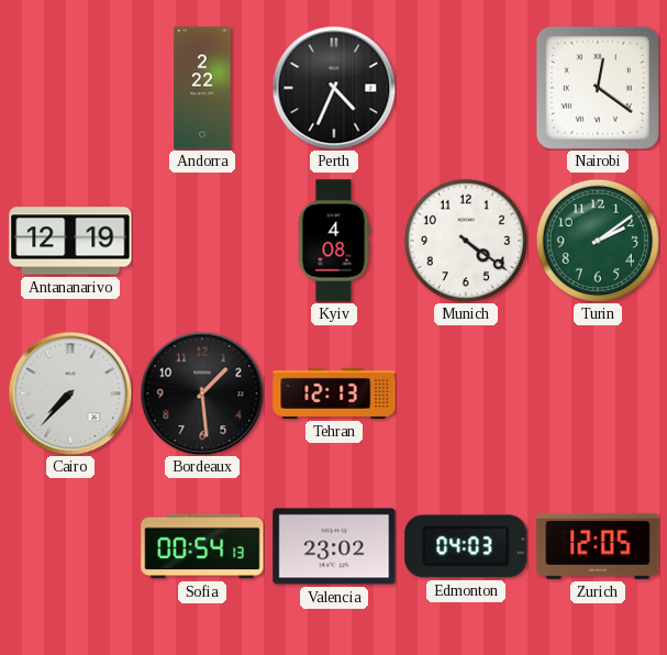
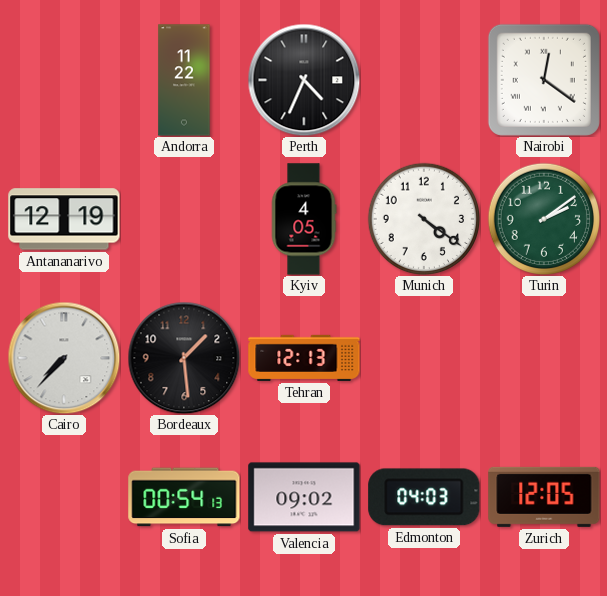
Andorra: 2:22 -> 11:22 (184, 80)
Kyiv: 4:08 -> 4:05 (304, 219)
Valencia: 23:02 -> 09:02 (304, 497)
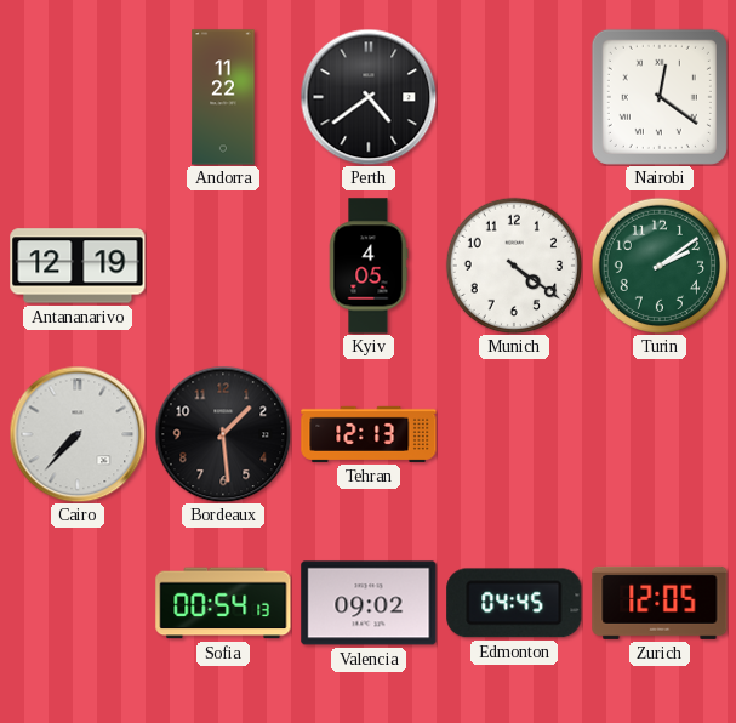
Perth: 4:34 -> 4:39 (369, 97)
Edmonton: 04:03 -> 04:45 (514, 603)
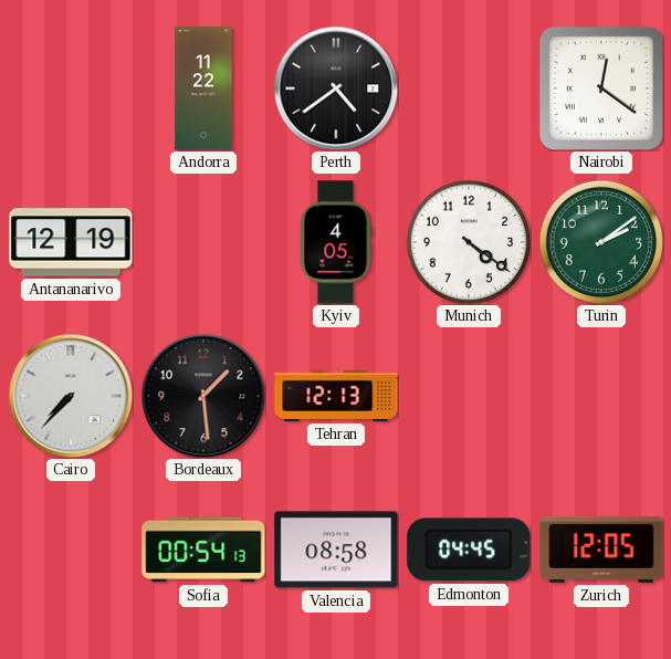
Valencia: 09:02 -> 08:58 (336, 550)
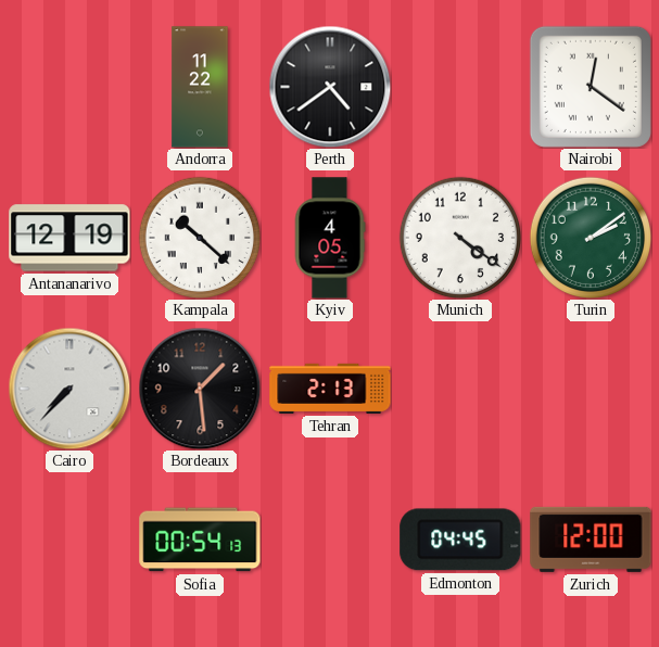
Kampala: none -> 10:22 (199, 237)
Tehran: 12:13 -> 2:13 (330, 389)
Valencia: 08:58 -> none (336, 550)
Zurich: 12:05 -> 12:00 (591, 540)
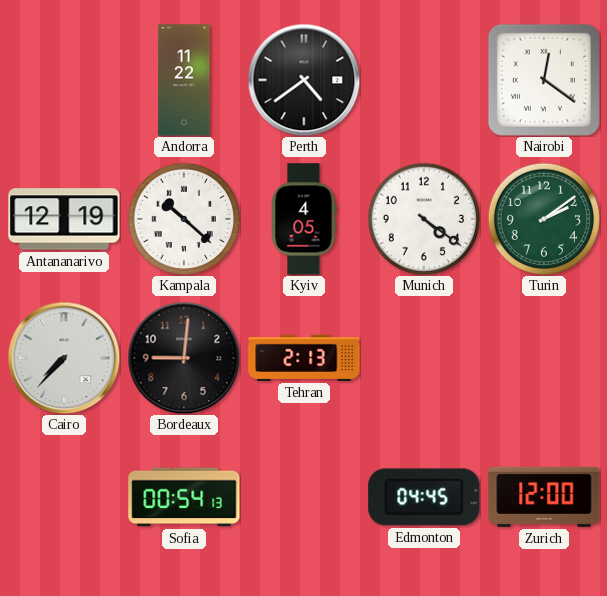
Bordeaux: 1:29 -> 9:01 (184, 358)
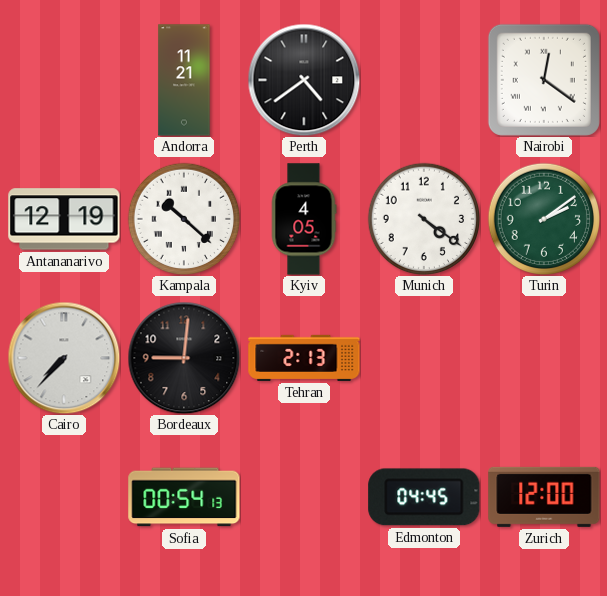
Andorra: 11:22 -> 11:21 (184, 80)
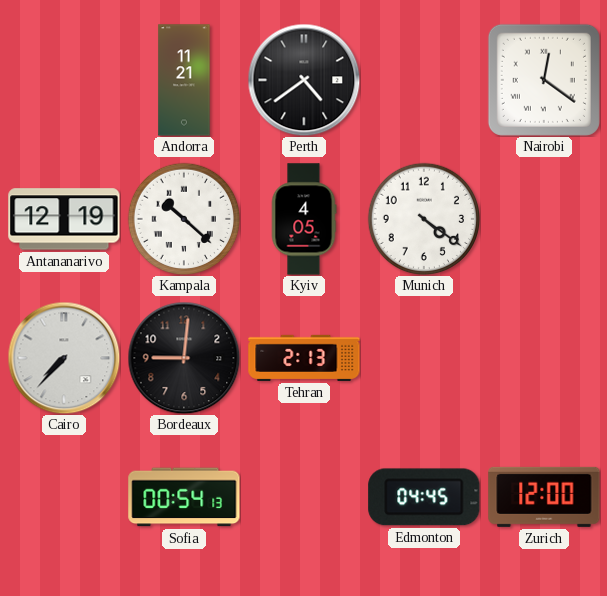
Turin: 2:09 -> none (543, 218)
